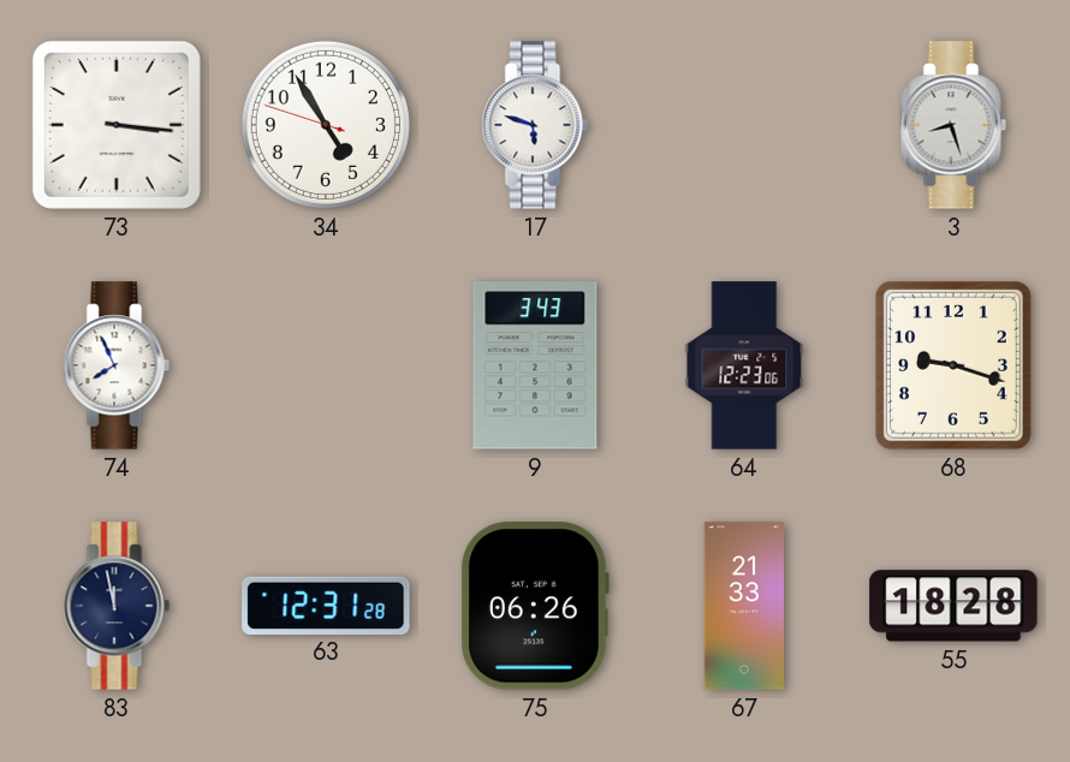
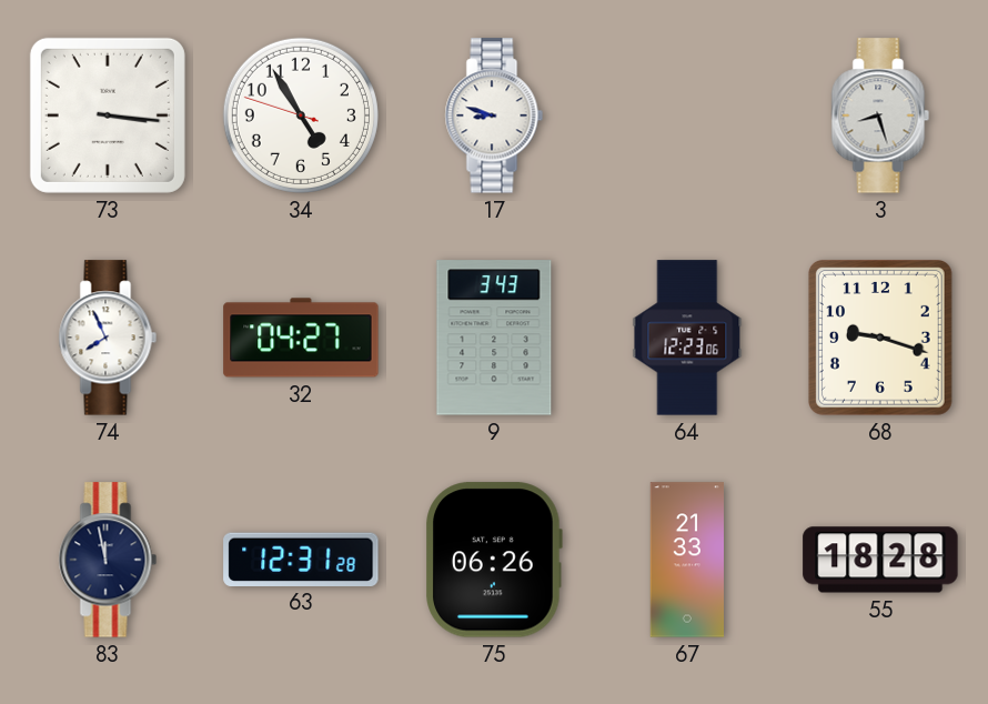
17: 5:48 -> 8:48 (494, 115)
32: none -> 04:27 (301, 338)
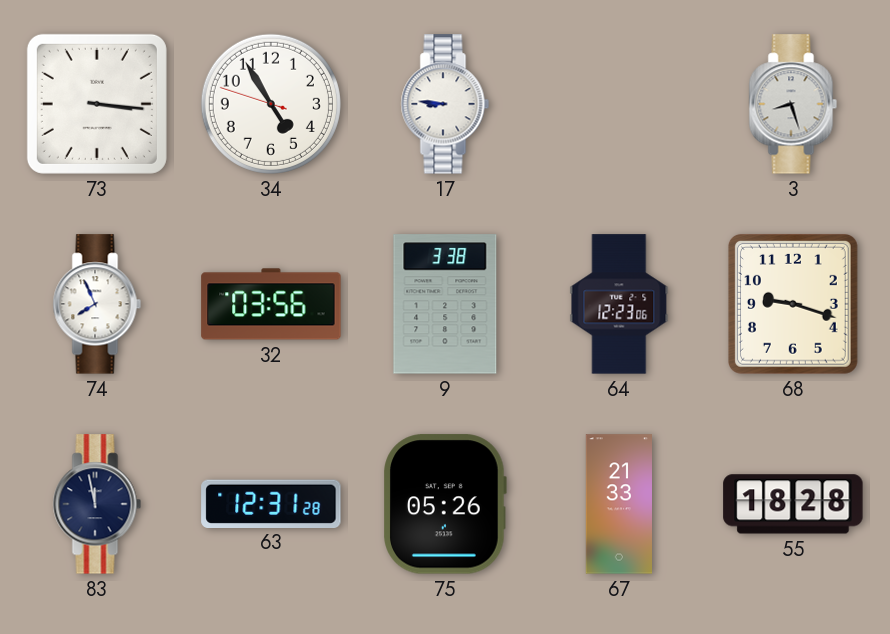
17: 8:48 -> 8:46 (445, 104)
32: 04:27 -> 03:56 (271, 304)
9: 3:43 -> 3:38 (445, 304)
75: 06:26 -> 05:26 (445, 504)
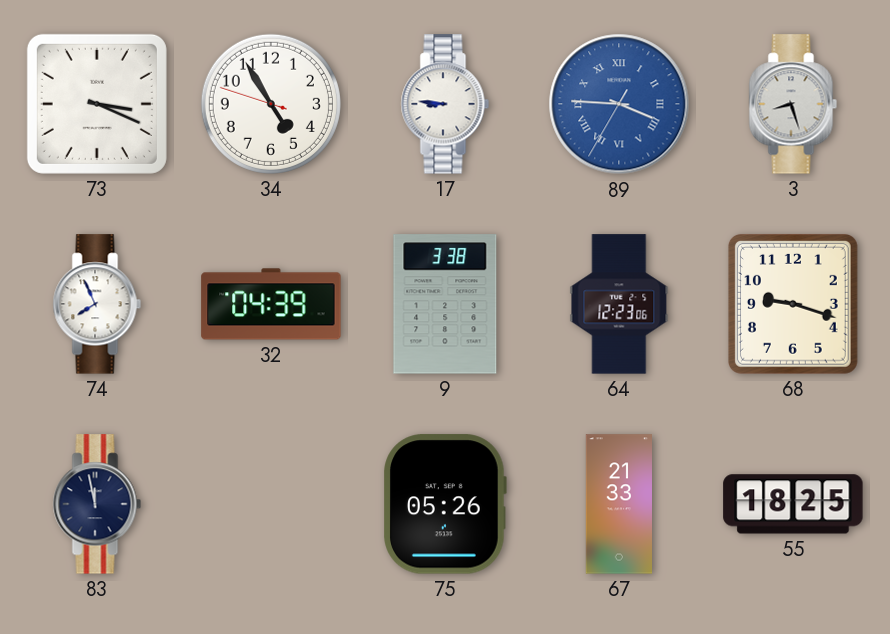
73: 3:16 -> 3:19 (97, 104)
89: none -> 3:45 (619, 104)
32: 03:56 -> 04:39 (271, 304)
63: 12:31 -> none (271, 503)
55: 18:28 -> 18:25 (793, 504)
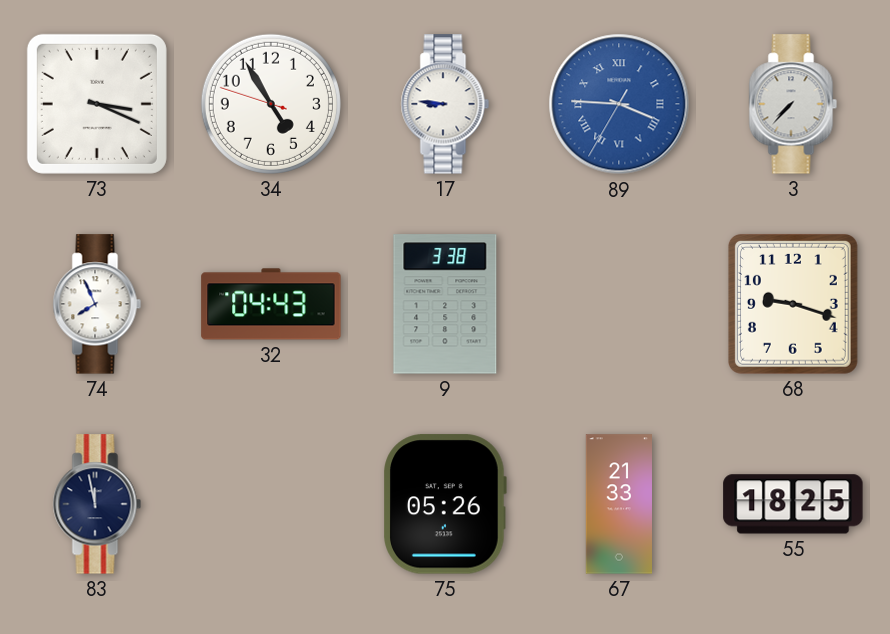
3: 8:27 -> 7:37 (793, 104)
32: 04:39 -> 04:43 (271, 304)
64: 12:23 -> none (619, 304)
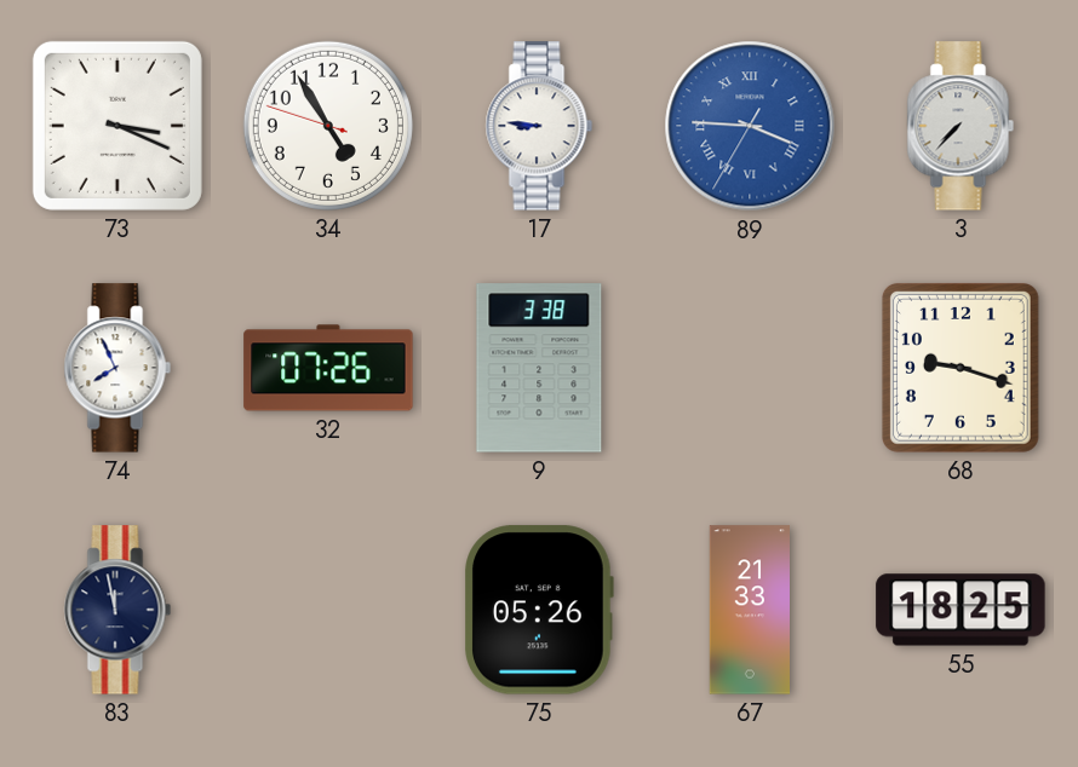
32: 04:43 -> 07:26 (328, 368)
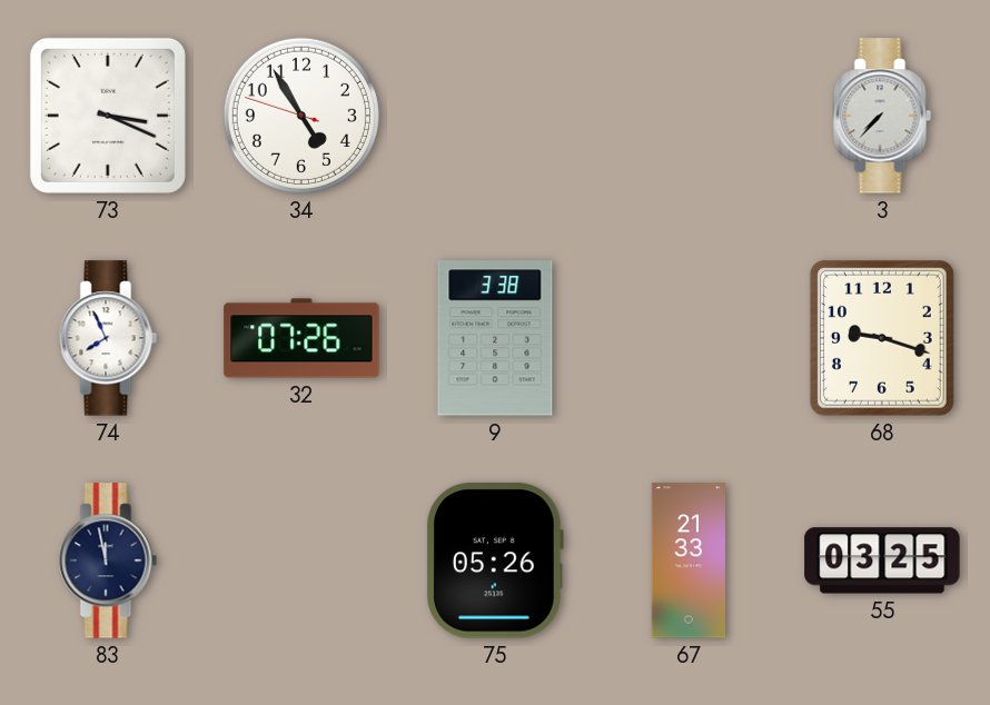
17: 8:46 -> none (539, 126)
89: 3:45 -> none (750, 126)
55: 18:25 -> 03:25 (882, 560)
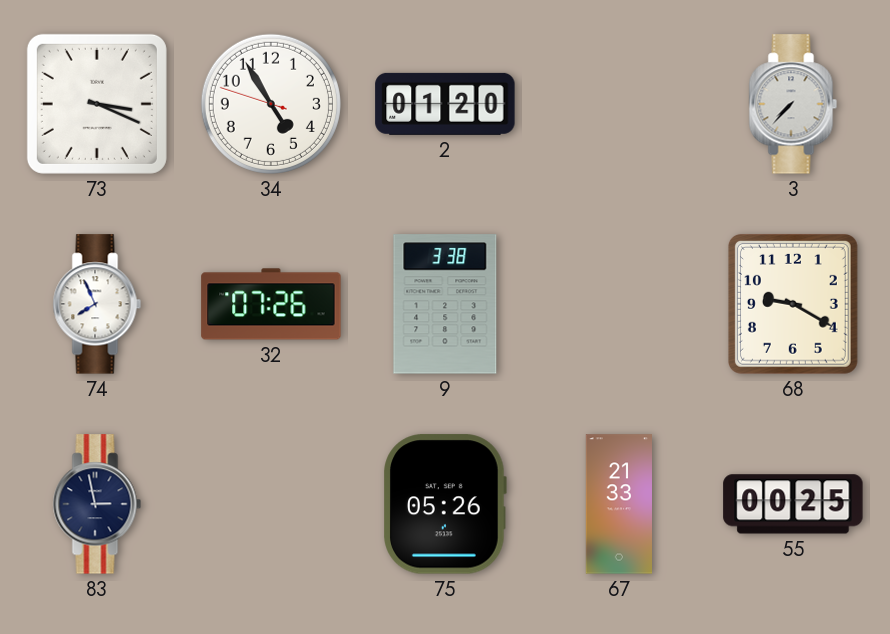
2: none -> 01:20 (445, 104)
68: 9:18 -> 9:20 (793, 304)
83: 11:58 -> 2:58 (97, 504)
55: 03:25 -> 00:25 (793, 504)
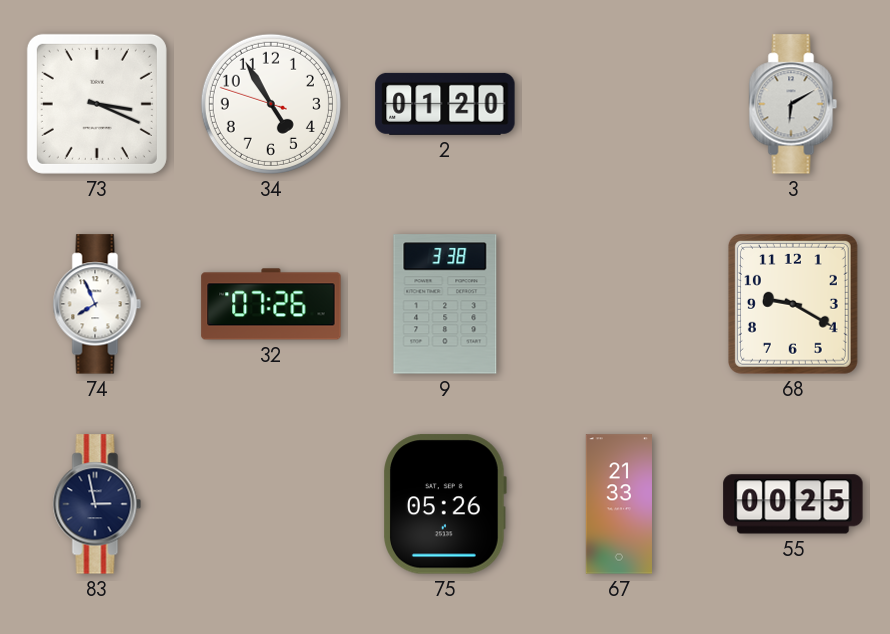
3: 7:37 -> 6:10 (793, 104)
